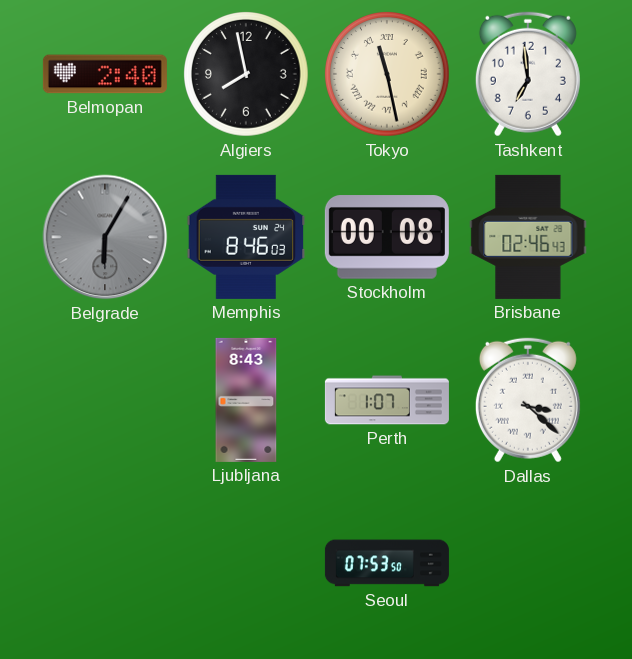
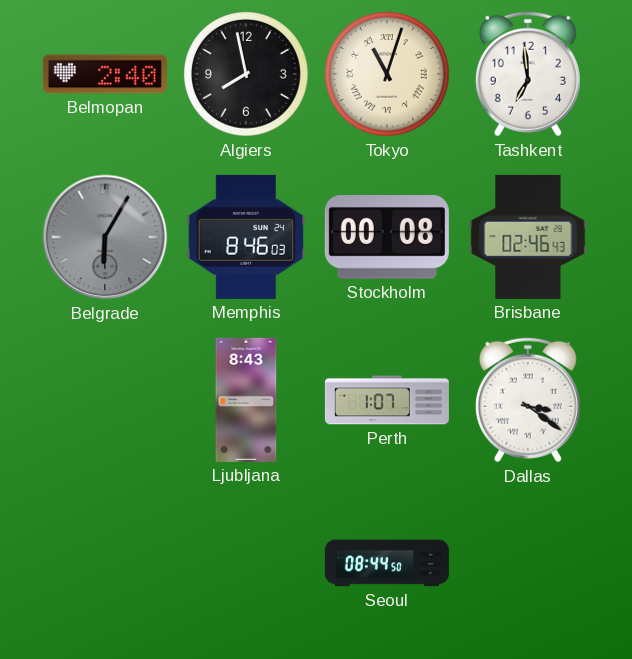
Tokyo: 11:28 -> 11:03 (388, 75)
Dallas: 3:22 -> 3:21 (528, 400)
Seoul: 07:53 -> 08:44 (387, 563)
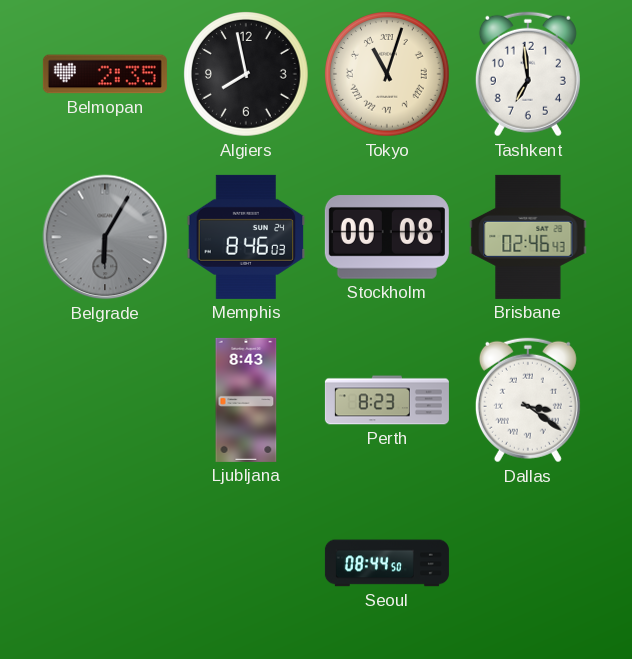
Belmopan: 2:40 -> 2:35 (105, 74)
Perth: 1:07 -> 8:23 (387, 400)
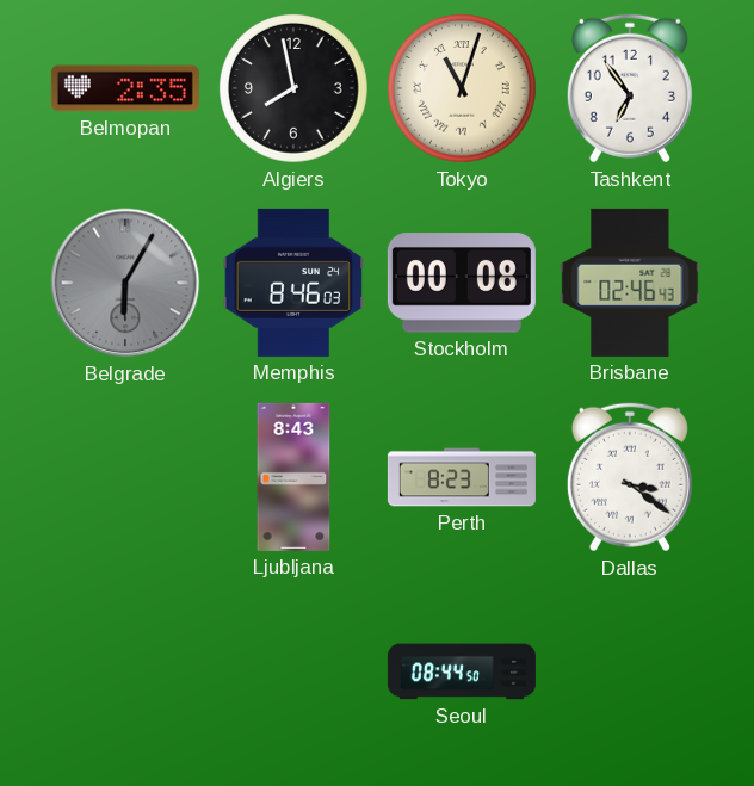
Tashkent: 6:59 -> 6:54 (630, 88)
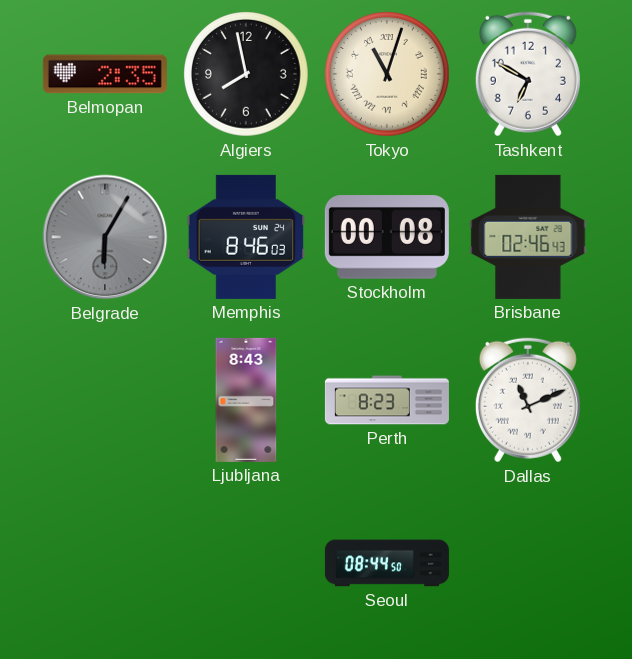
Tashkent: 6:54 -> 6:50 (528, 74)
Dallas: 3:21 -> 11:11 (528, 400)
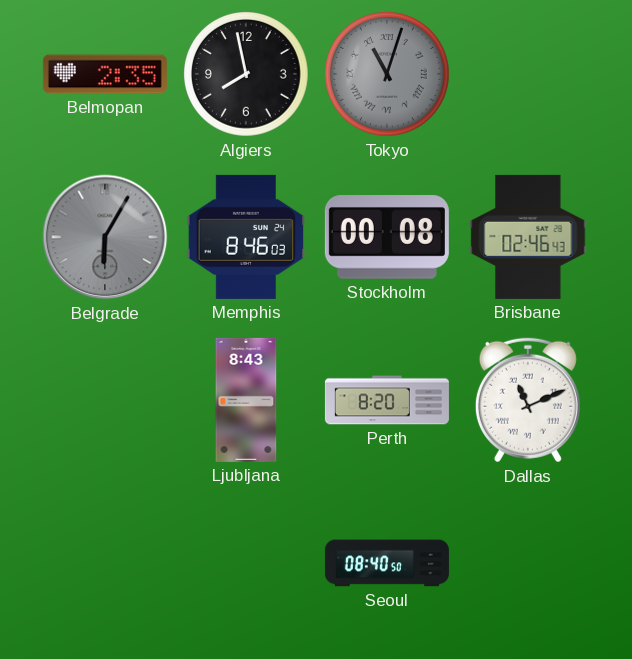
Tokyo dial: cream -> grey (388, 75)
Tashkent: 6:50 -> none (528, 74)
Perth: 8:23 -> 8:20 (387, 400)
Seoul: 08:44 -> 08:40 (387, 563)
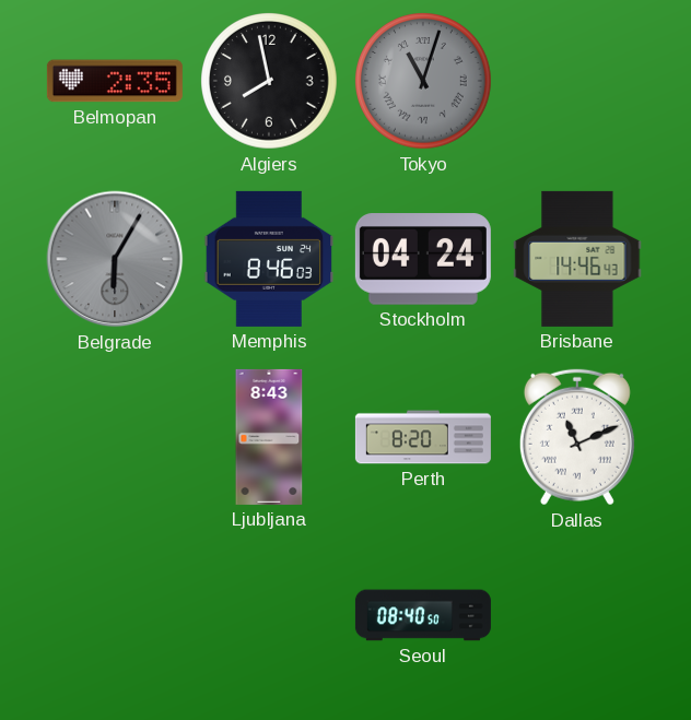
Stockholm: 00:08 -> 04:24 (423, 259)
Brisbane: 02:46 -> 14:46 (577, 259)
